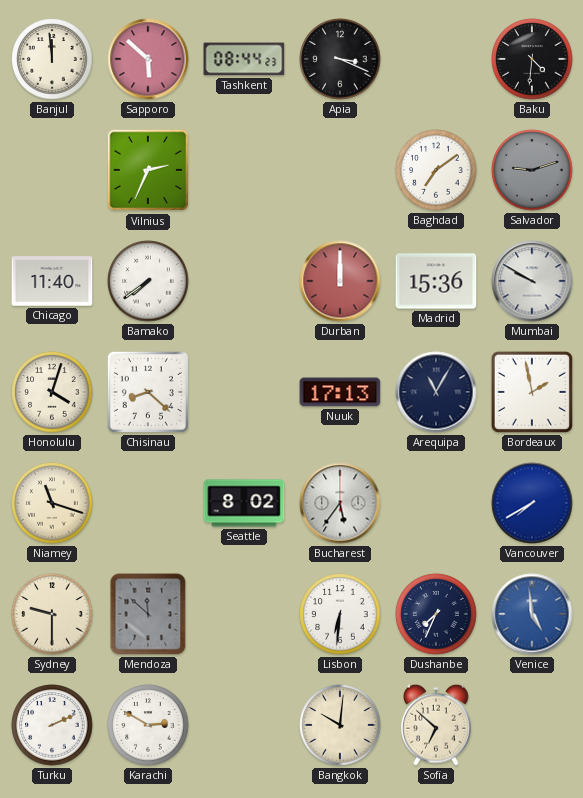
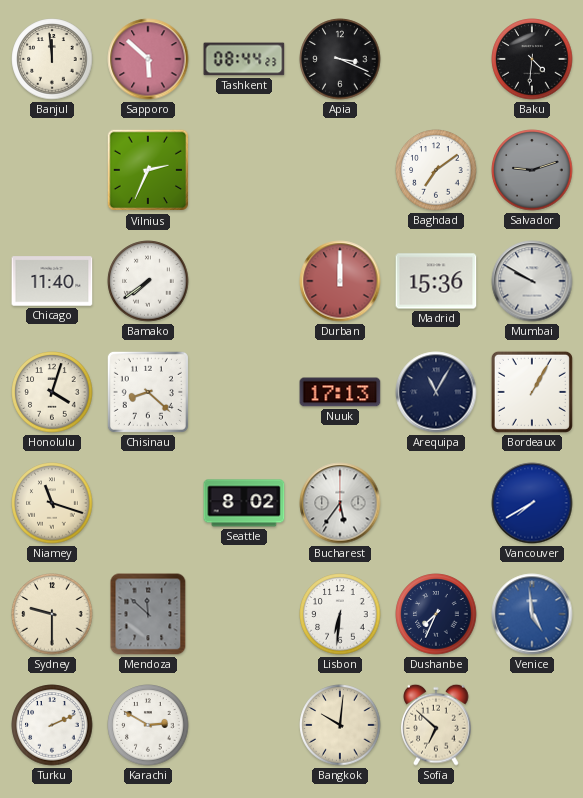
Bordeaux: 1:58 -> 1:05 (532, 392)
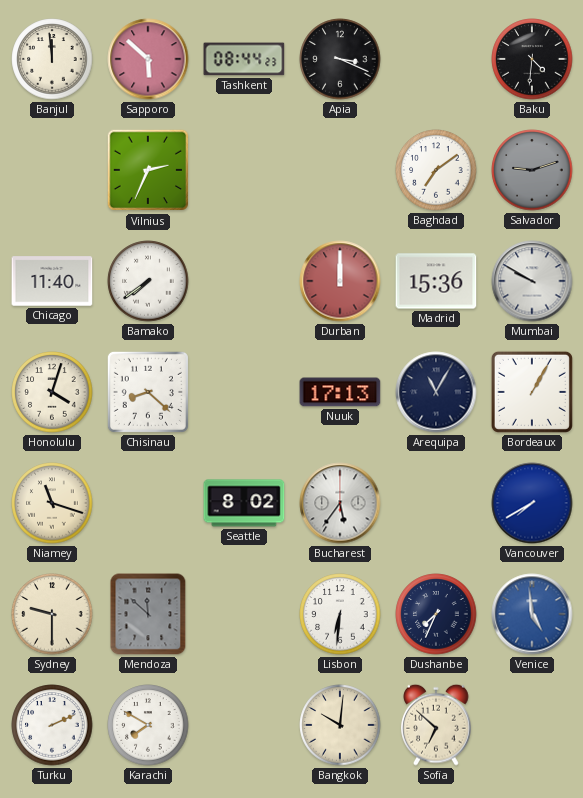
Karachi: 2:50 -> 7:50 (148, 725)
